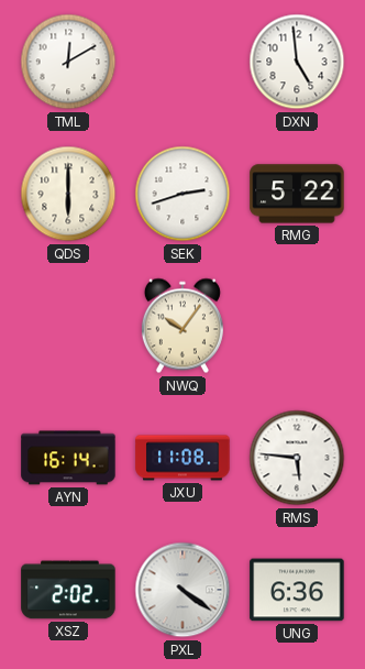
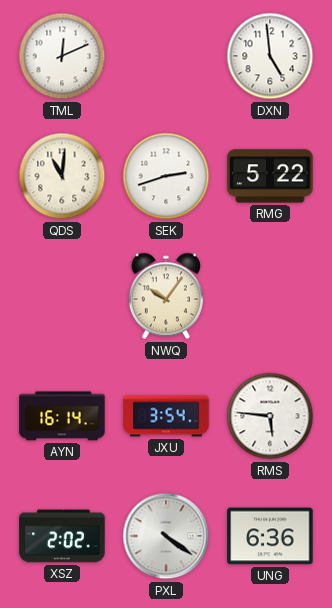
TML: 12:10 -> 12:11 (62, 56)
QDS: 6:00 -> 11:01 (62, 176)
JXU: 11:08 -> 3:54 (166, 416)
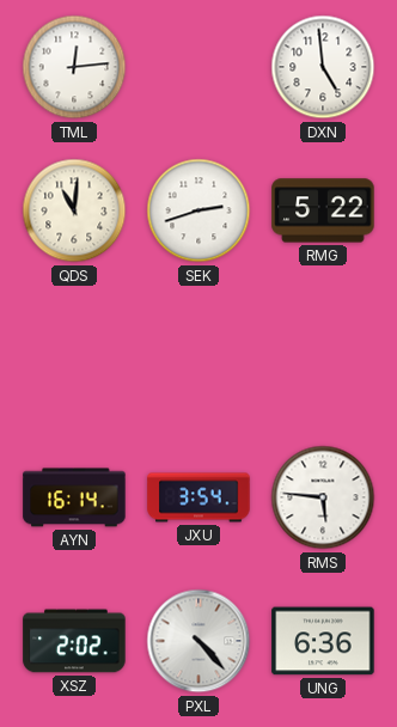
TML: 12:11 -> 12:14 (74, 67)
NWQ: 10:06 -> none (166, 296)
PXL: 4:21 -> 4:23 (198, 641)
